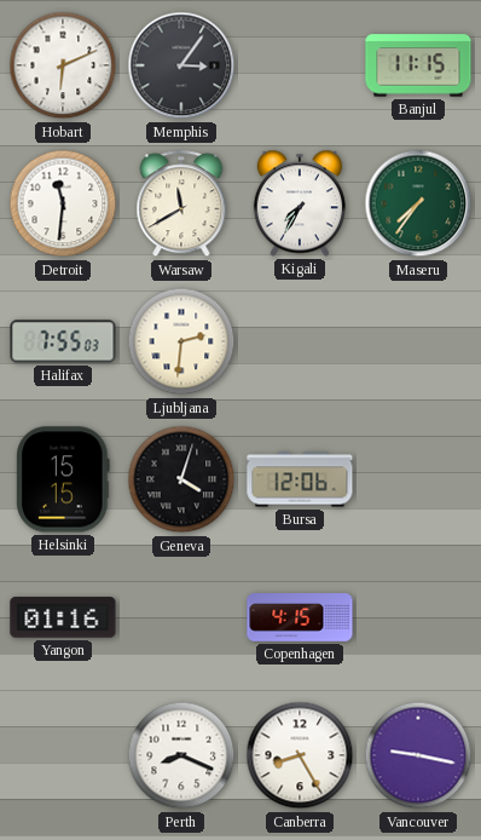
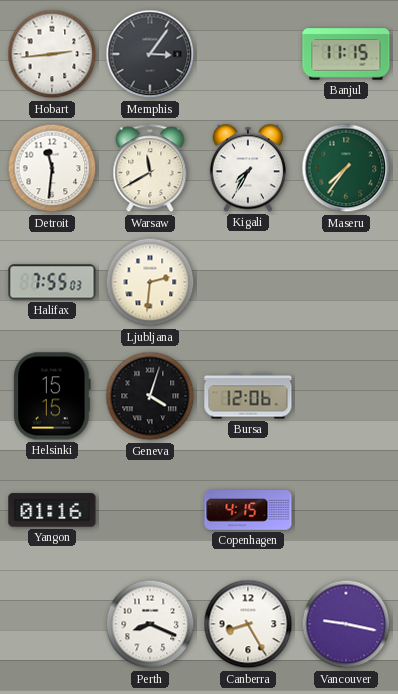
Hobart: 6:11 -> 2:44 (52, 54)
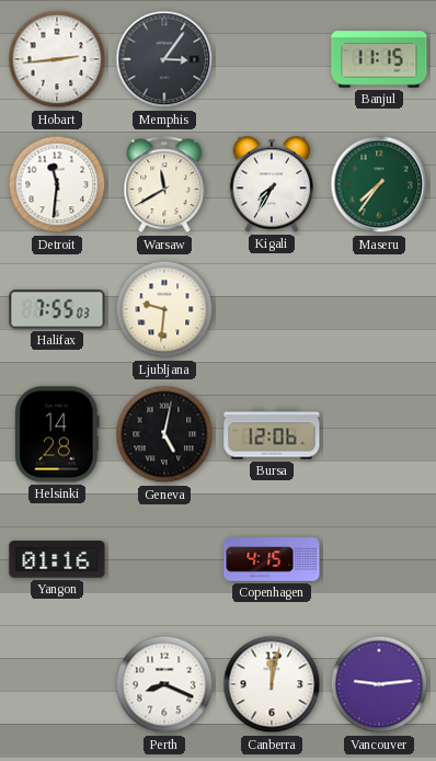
Ljubljana: 2:31 -> 9:31 (164, 309)
Helsinki: 15:15 -> 14:28 (57, 434)
Geneva: 4:03 -> 5:02 (164, 434)
Canberra: 8:25 -> 12:02 (272, 684)
Vancouver: 9:17 -> 9:14 (379, 684)
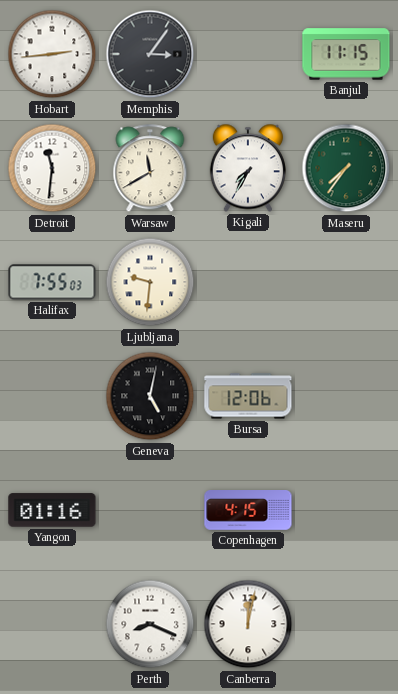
Helsinki: 14:28 -> none (57, 434)
Vancouver: 9:14 -> none (379, 684)
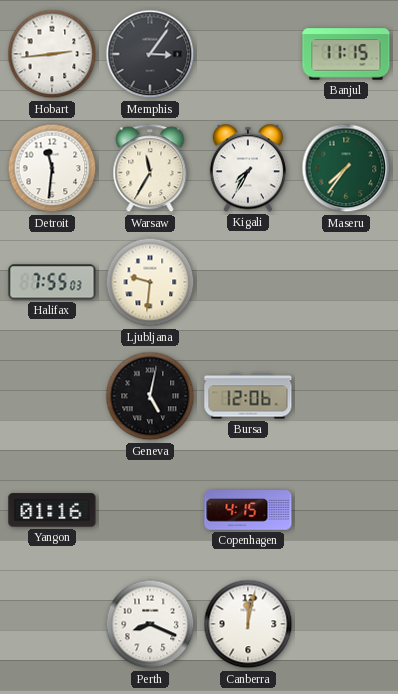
Warsaw: 11:40 -> 11:35 (150, 169)
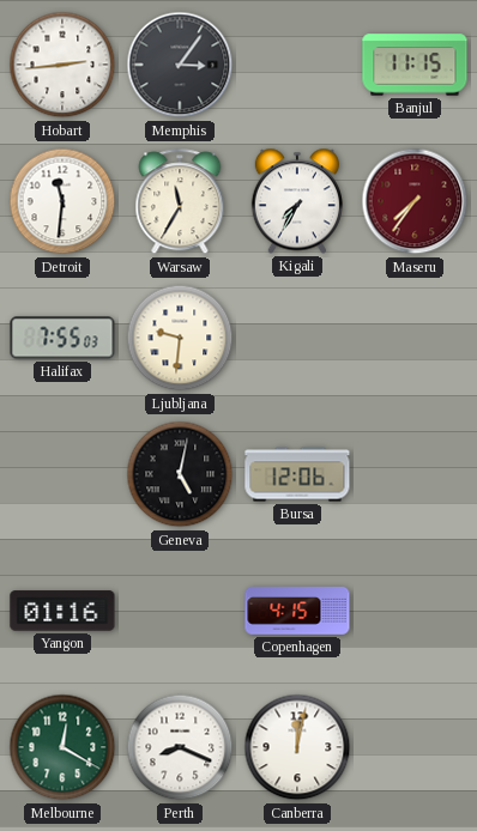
Maseru dial: green -> burgundy (415, 201)
Melbourne: none -> 12:20 (62, 747)
